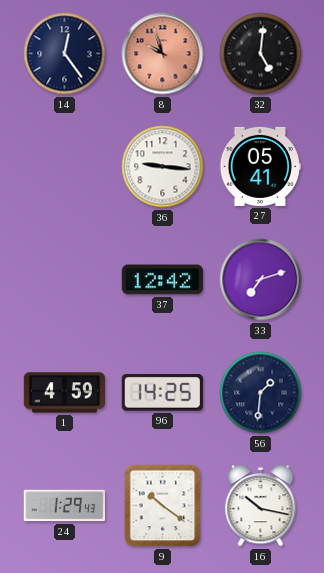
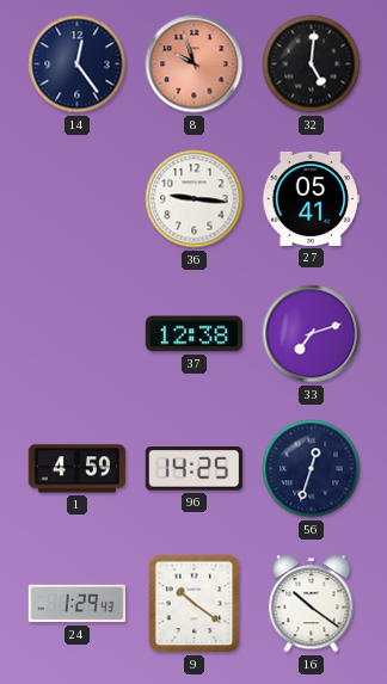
37: 12:42 -> 12:38 (195, 334)
56: 1:31 -> 12:33 (312, 469)
16: 10:17 -> 10:21 (312, 604)
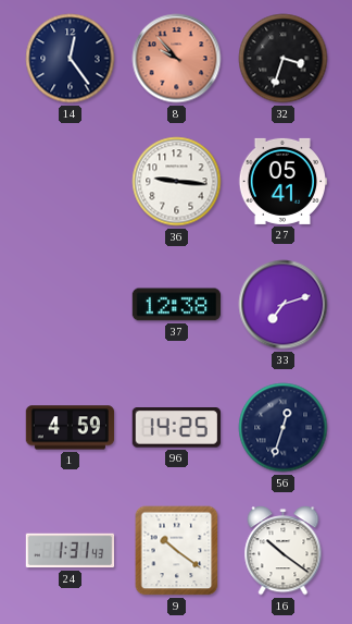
8: 9:57 -> 9:53 (177, 59)
32: 5:01 -> 3:33 (284, 59)
24: 1:29 -> 1:31 (71, 551)
